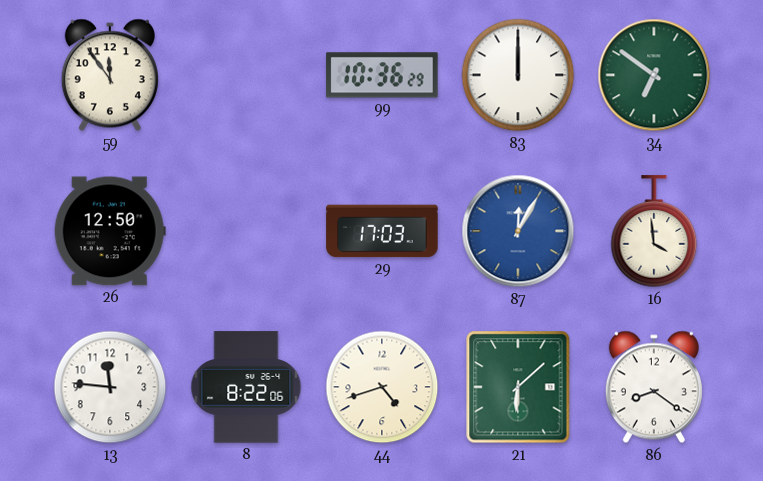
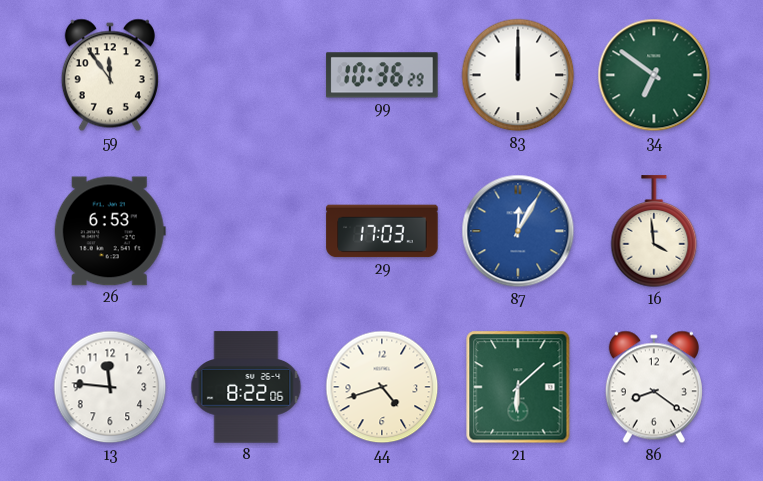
26: 12:50 -> 6:53 (110, 231)
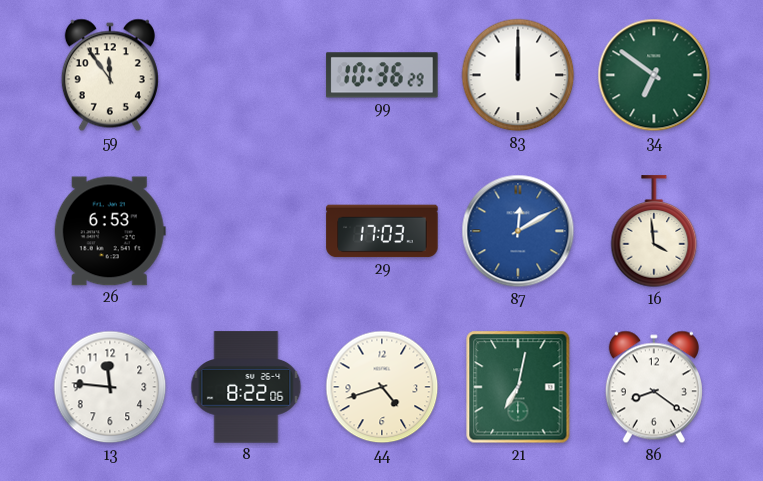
87: 12:05 -> 12:10 (518, 231)
21: 6:08 -> 7:02 (518, 387)
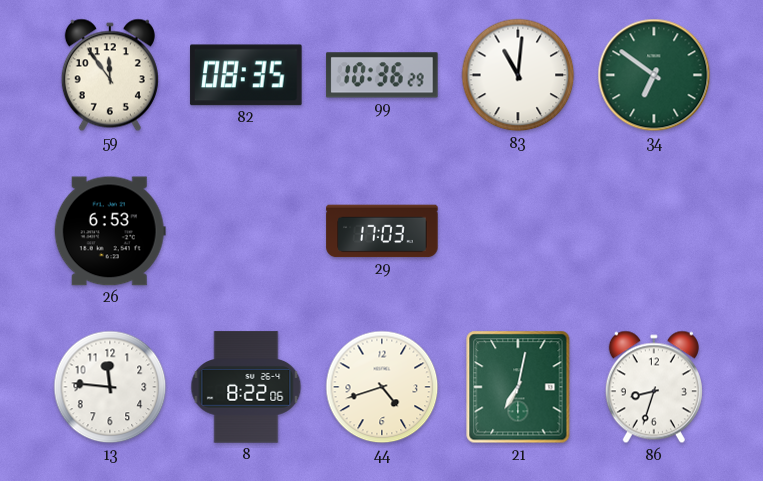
82: none -> 08:35 (246, 75)
83: 12:00 -> 11:01 (518, 75)
87: 12:10 -> none (518, 231)
16: 3:59 -> none (654, 232)
86: 8:21 -> 8:33 (654, 387)
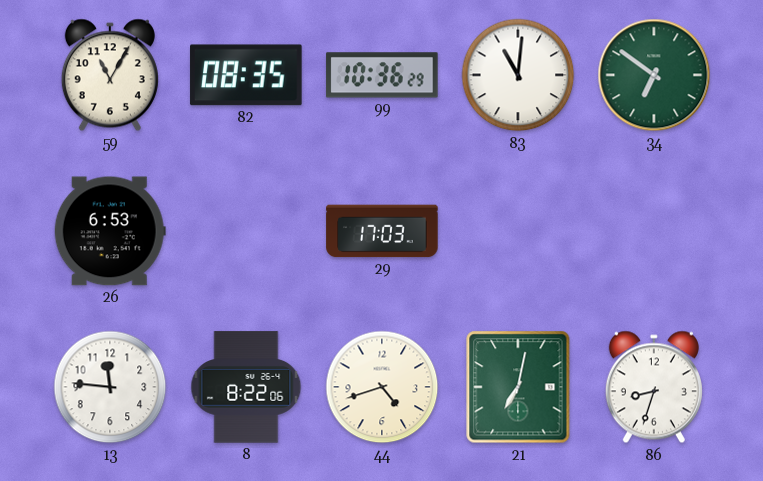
59: 11:54 -> 11:05 (110, 75)
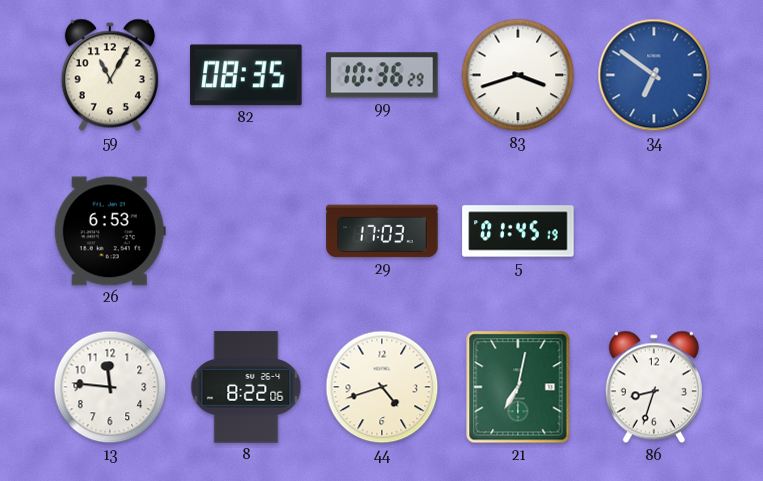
83: 11:01 -> 3:42 (518, 75)
34 dial: green -> blue (654, 75)
5: none -> 01:45 (518, 231)
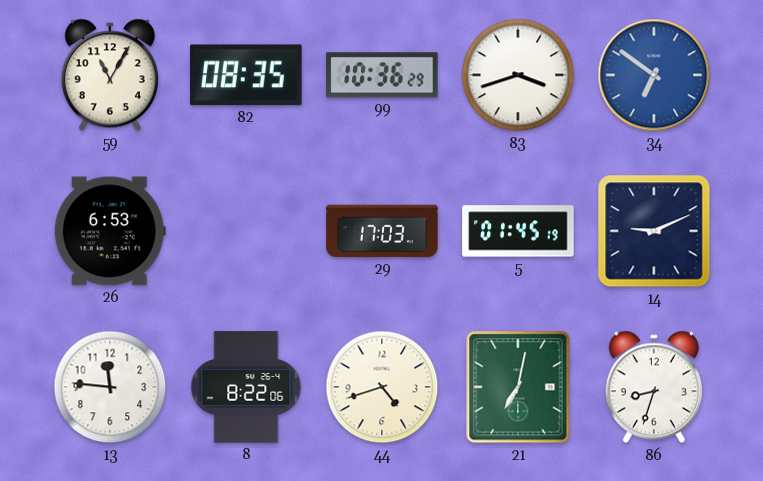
14: none -> 9:11 (654, 231)
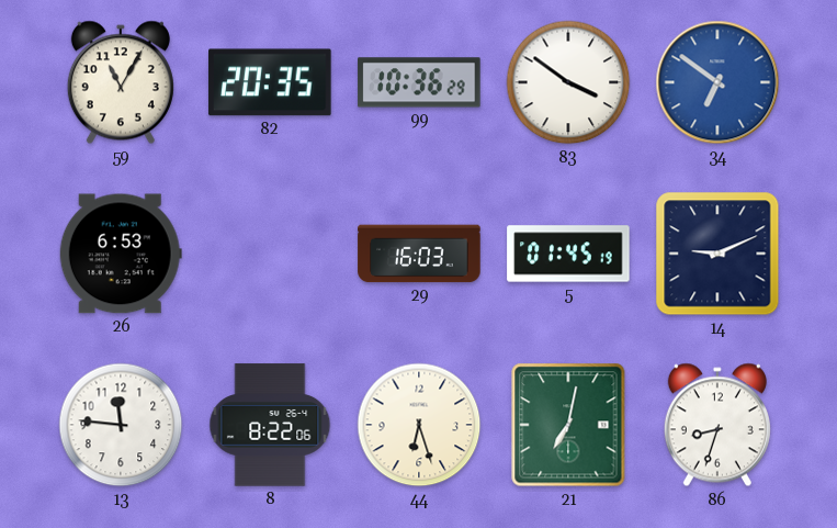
82: 08:35 -> 20:35 (270, 82)
83: 3:42 -> 3:51 (568, 82)
29: 17:03 -> 16:03 (419, 254)
44: 4:42 -> 6:27 (419, 425)
